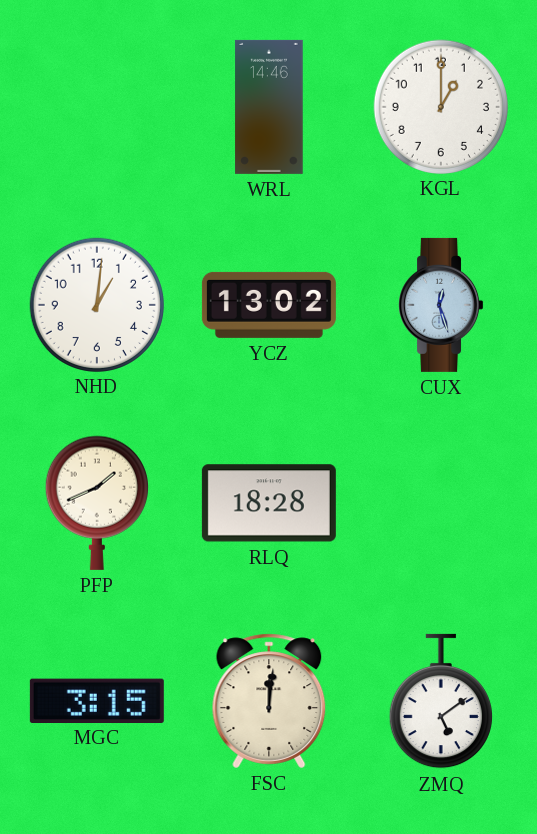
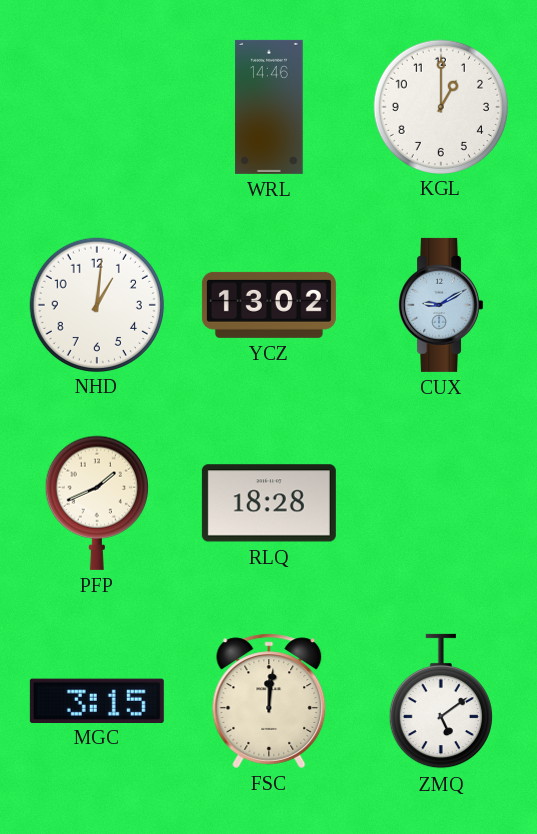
CUX: 12:27 -> 9:10 (441, 305)
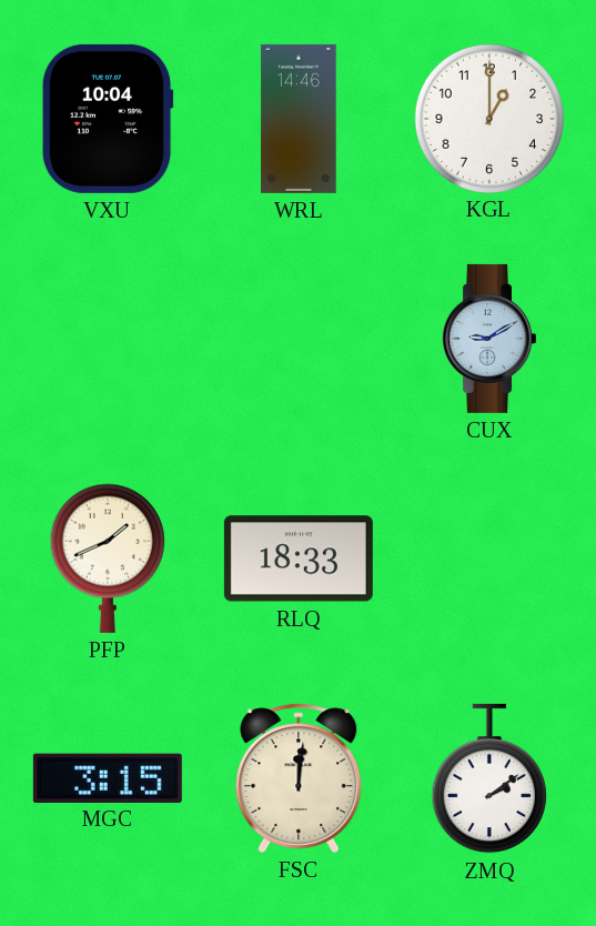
VXU: none -> 10:04 (108, 119)
NHD: 1:01 -> none (96, 304)
YCZ: 13:02 -> none (269, 305)
RLQ: 18:28 -> 18:33 (299, 558)
ZMQ: 5:09 -> 2:09 (489, 778)
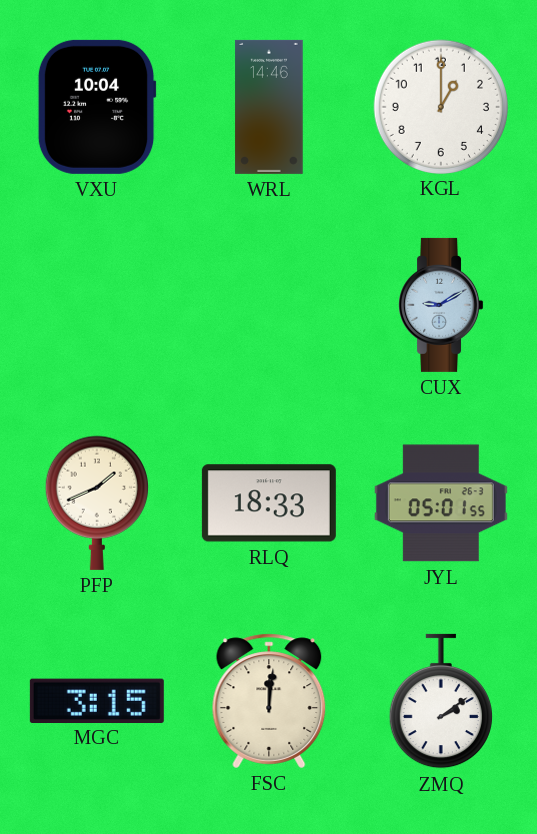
JYL: none -> 05:01 (441, 503)
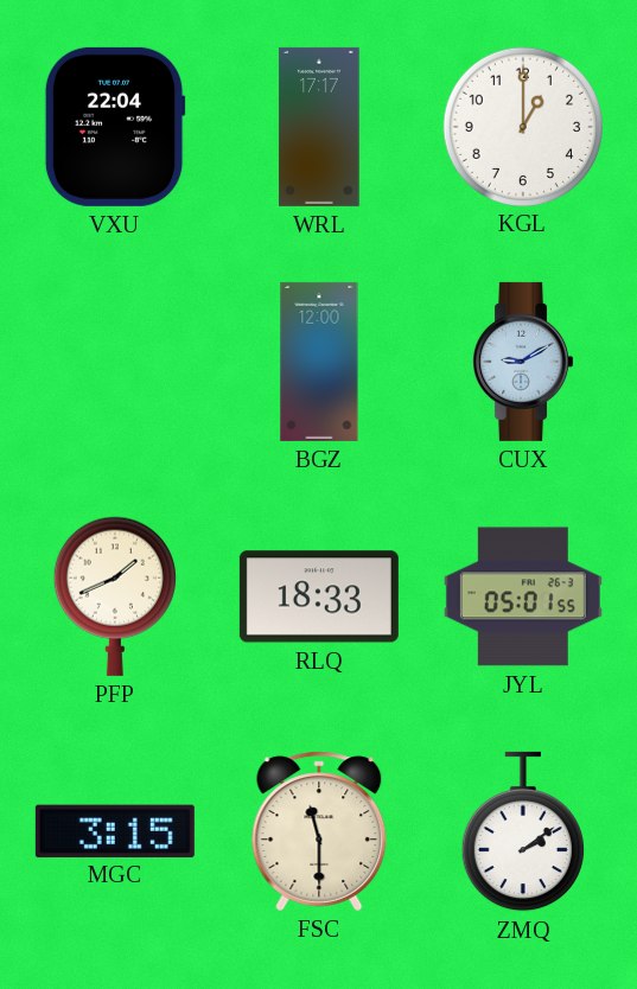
VXU: 10:04 -> 22:04 (115, 127)
WRL: 14:46 -> 17:17 (319, 127)
BGZ: none -> 12:00 (319, 362)
FSC: 12:01 -> 11:30 (319, 831)
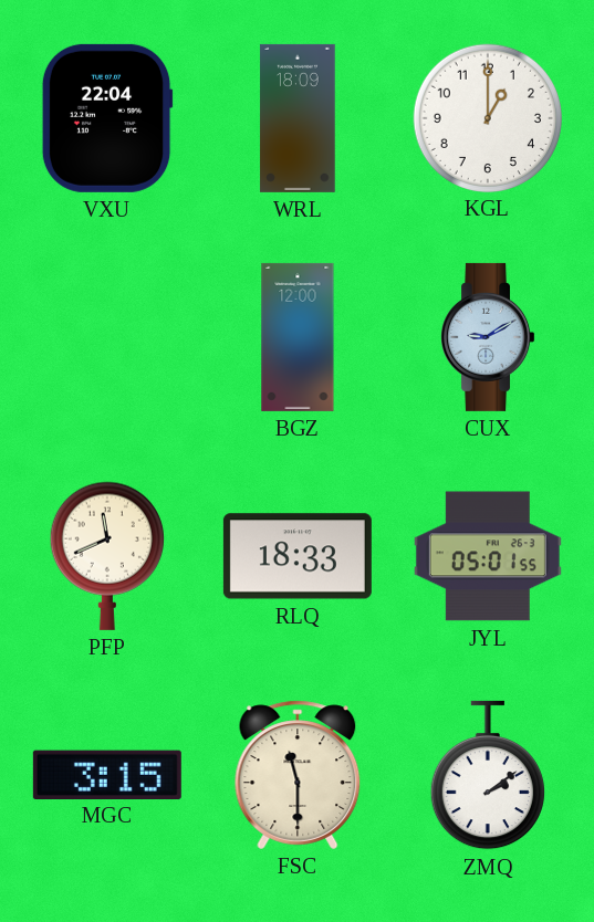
WRL: 17:17 -> 18:09 (298, 118)
PFP: 1:41 -> 11:41 (107, 556)
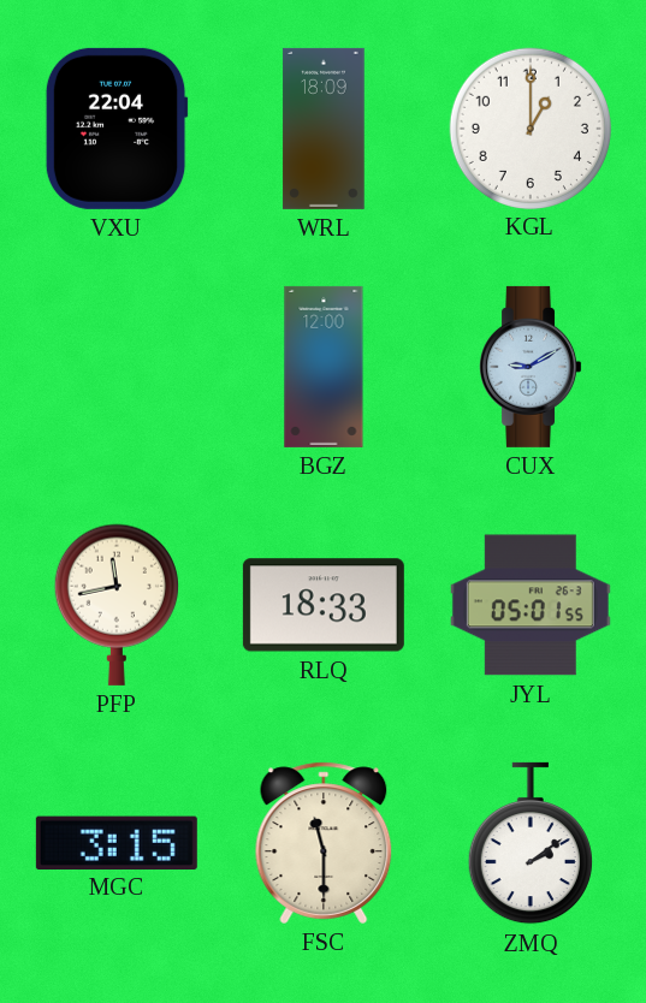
PFP: 11:41 -> 11:43 (117, 605)
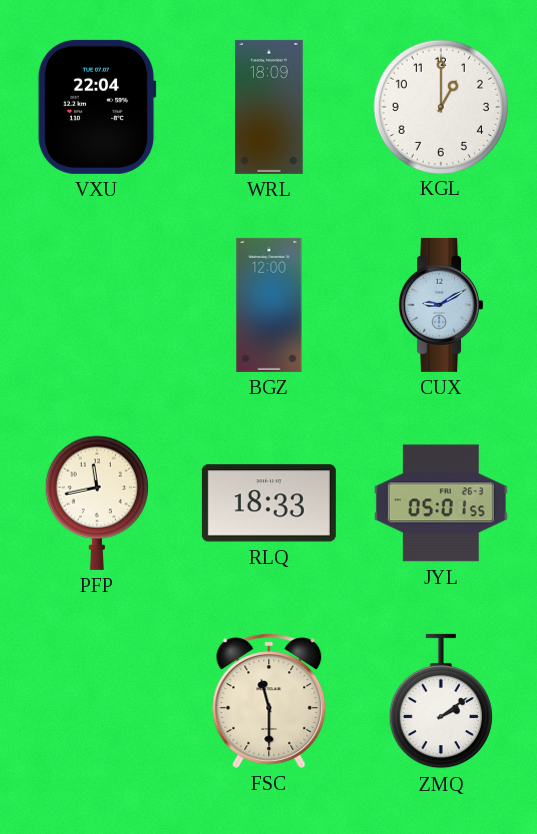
MGC: 3:15 -> none (117, 842)
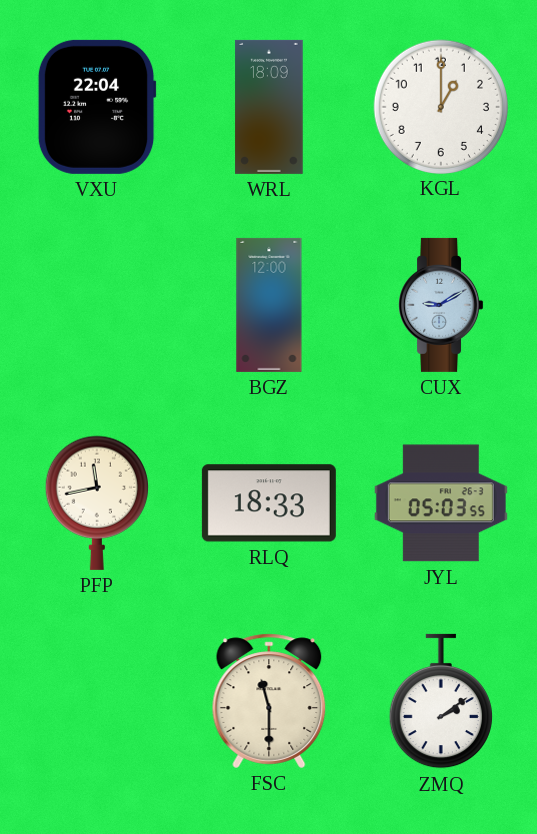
JYL: 05:01 -> 05:03 (441, 503)
